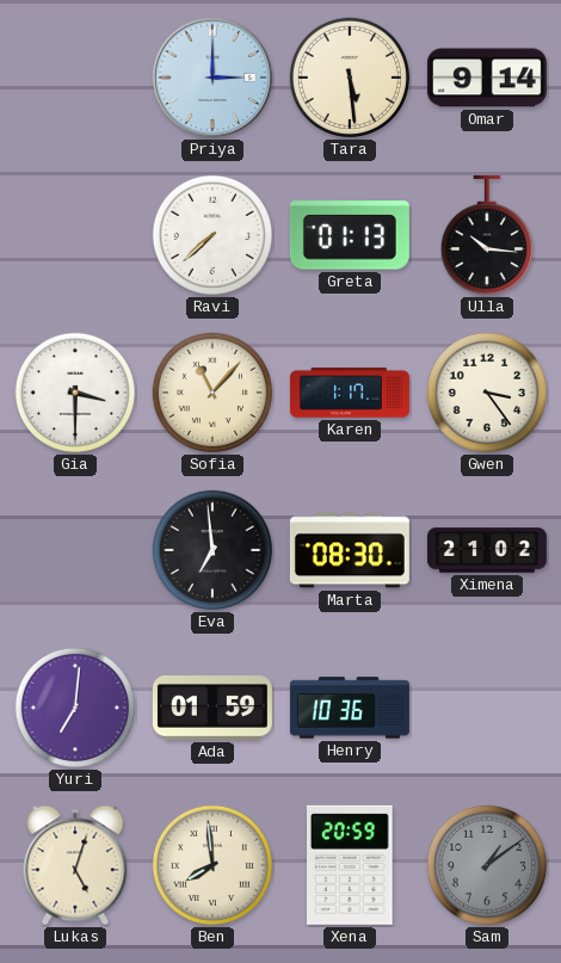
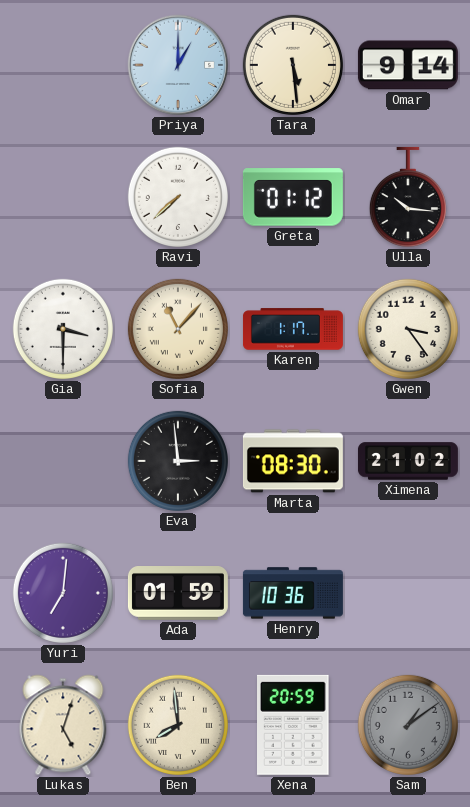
Priya: 3:00 -> 1:00 (178, 65)
Greta: 01:13 -> 01:12 (293, 197)
Eva: 6:59 -> 2:59 (178, 461)
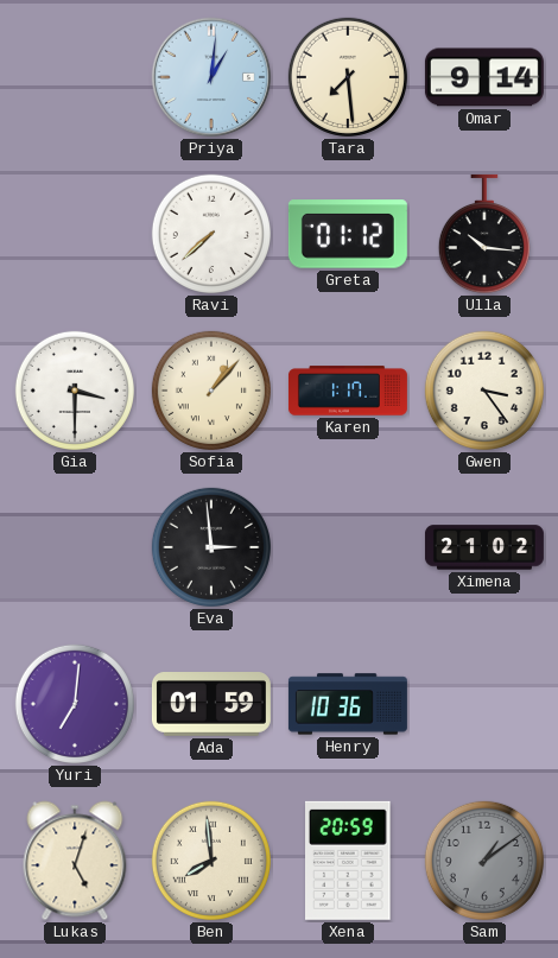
Priya: 1:00 -> 1:01 (211, 77)
Tara: 5:29 -> 7:29 (348, 77)
Sofia: 11:07 -> 1:07 (211, 391)
Marta: 08:30 -> none (293, 461)
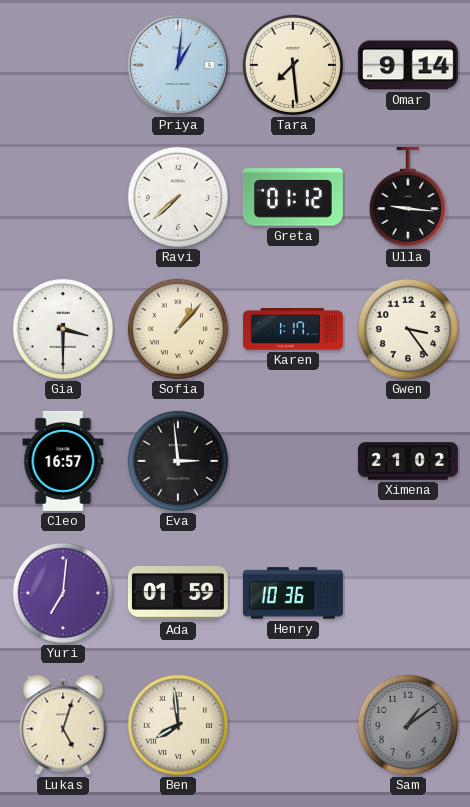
Ulla: 10:16 -> 9:16 (408, 197)
Cleo: none -> 16:57 (63, 461)
Xena: 20:59 -> none (349, 861)
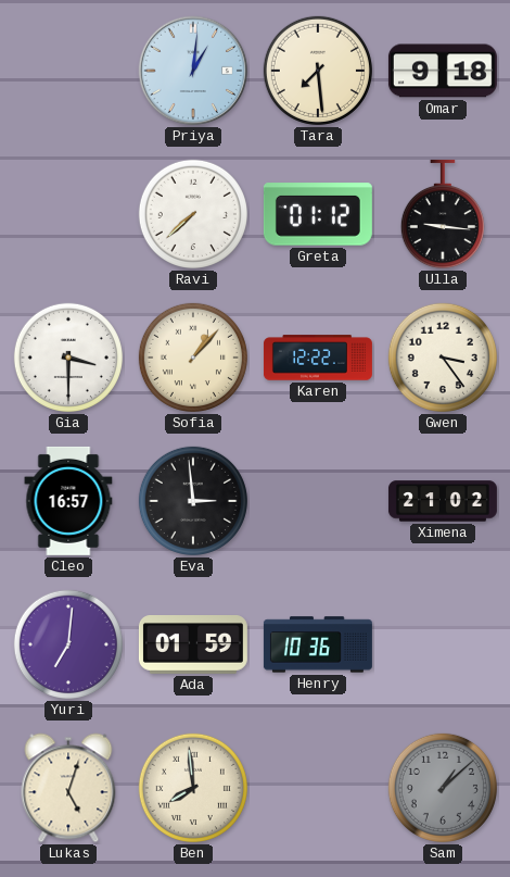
Omar: 9:14 -> 9:18 (443, 71)
Karen: 1:17 -> 12:22 (318, 358)
Sam: 1:09 -> 1:08 (443, 788)
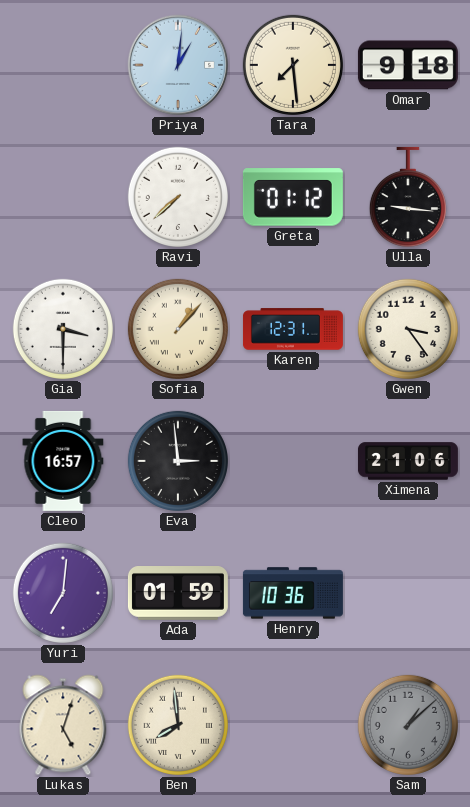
Karen: 12:22 -> 12:31 (293, 329)
Ximena: 21:02 -> 21:06 (408, 461)
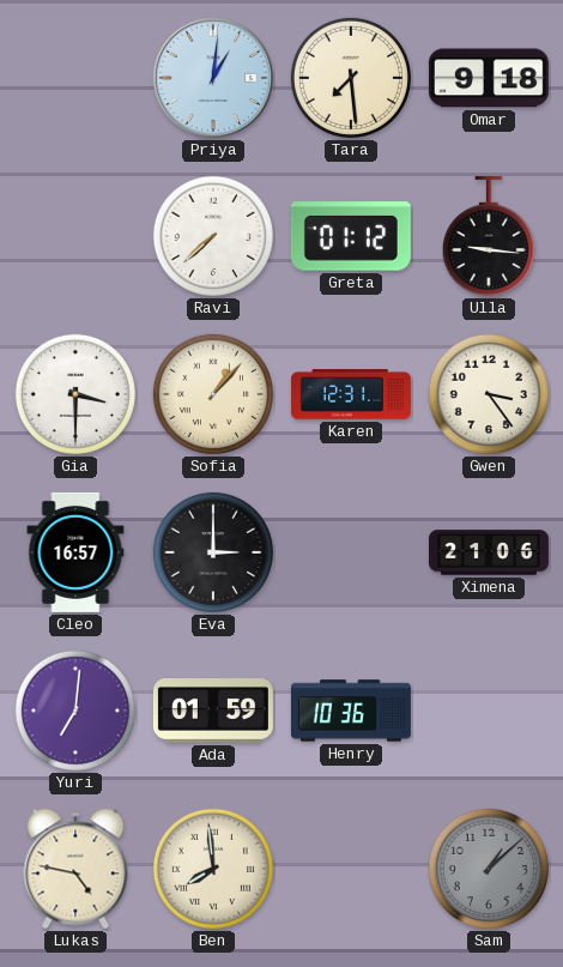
Eva: 2:59 -> 3:00 (213, 552)
Lukas: 5:03 -> 4:47 (75, 869)
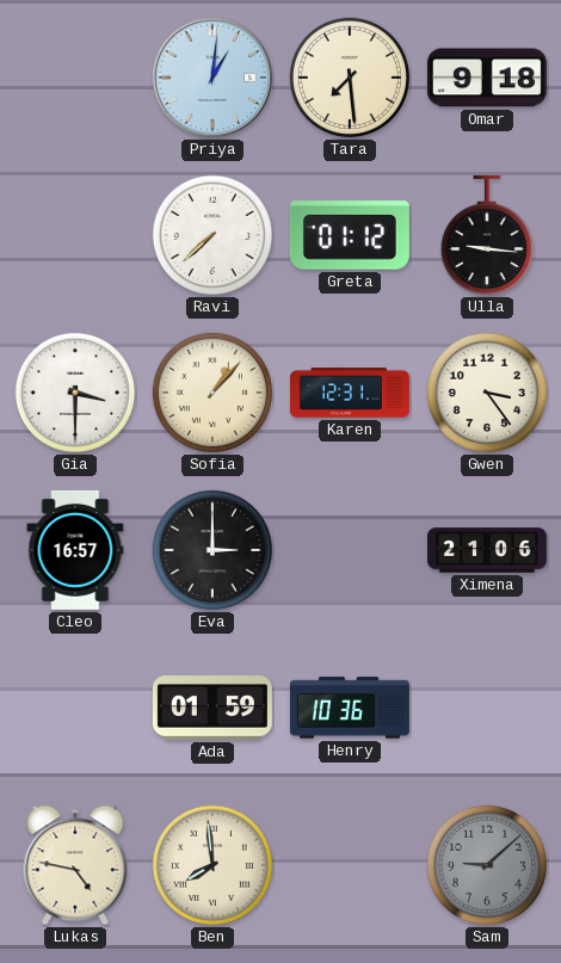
Yuri: 7:01 -> none (75, 711)
Sam: 1:08 -> 9:08 (487, 865)
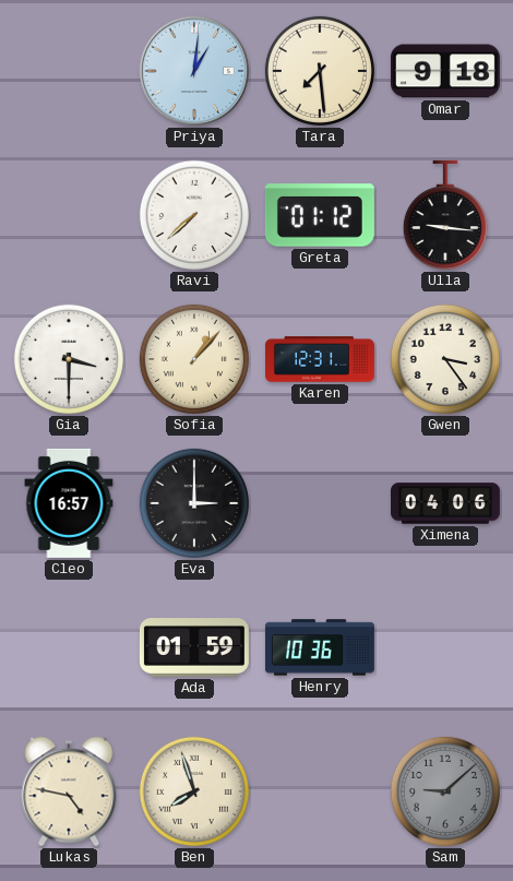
Ximena: 21:06 -> 04:06 (445, 503)
Ben: 7:59 -> 7:57 (194, 791)
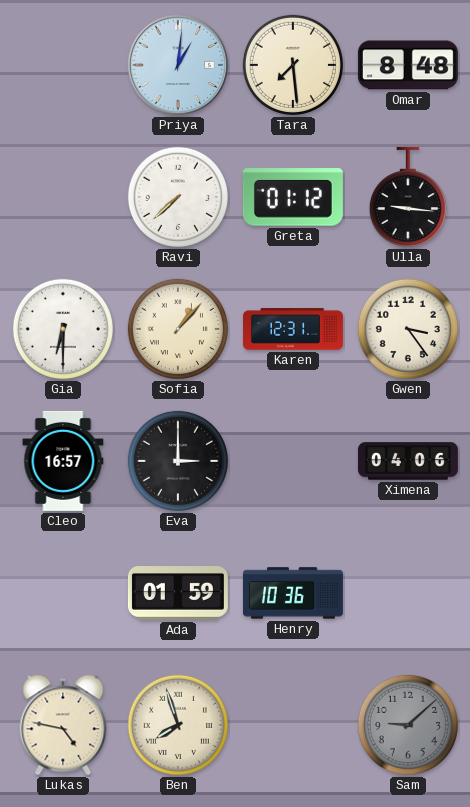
Omar: 9:18 -> 8:48 (408, 65)
Gia: 3:30 -> 6:30 (63, 329)
